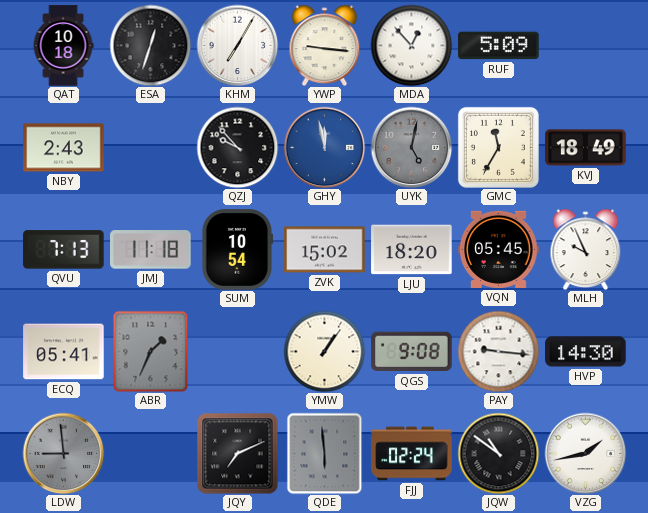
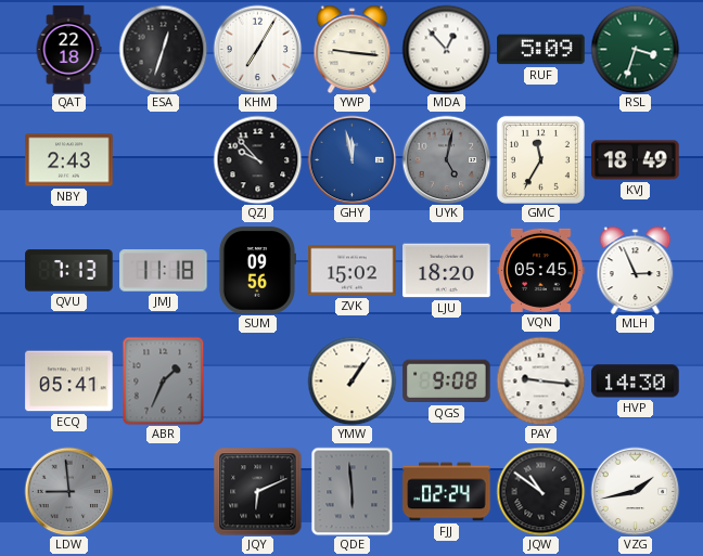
QAT: 10:18 -> 22:18 (68, 50)
RSL: none -> 3:33 (635, 49)
SUM: 10:54 -> 09:56 (256, 271)
MLH: 9:56 -> 2:56 (636, 270)
JQY: 7:11 -> 6:11 (257, 491)
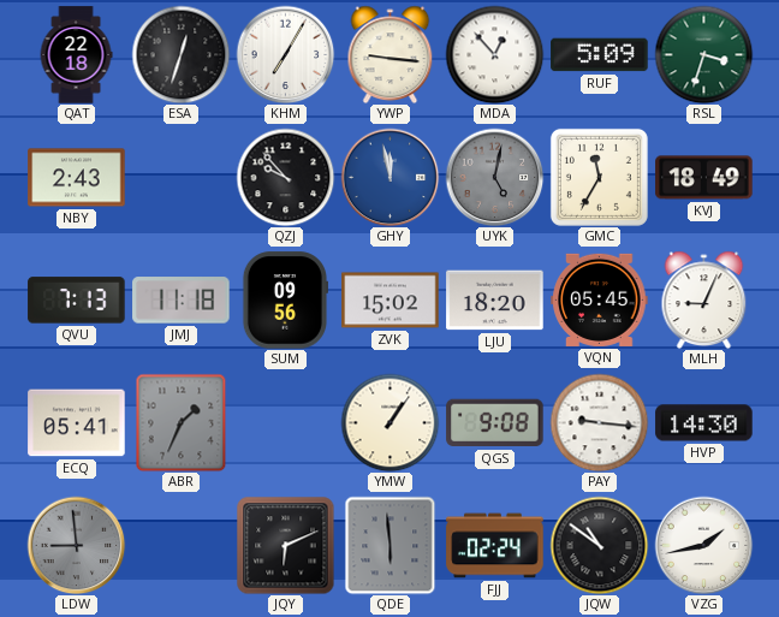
MLH: 2:56 -> 9:04 (704, 299)
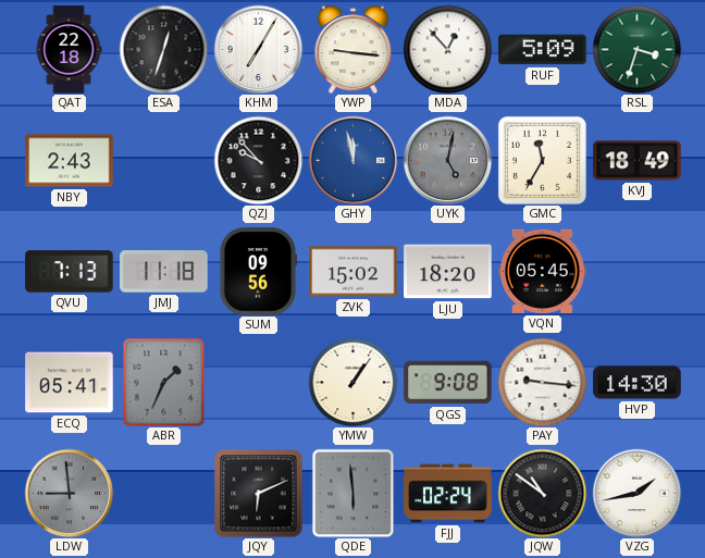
MLH: 9:04 -> none (704, 299)
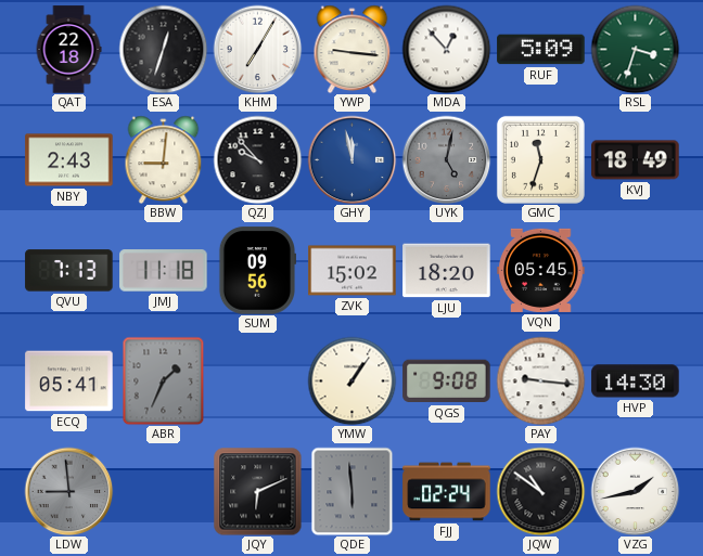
BBW: none -> 9:01 (164, 159)
GMC: 11:35 -> 11:33 (540, 159)
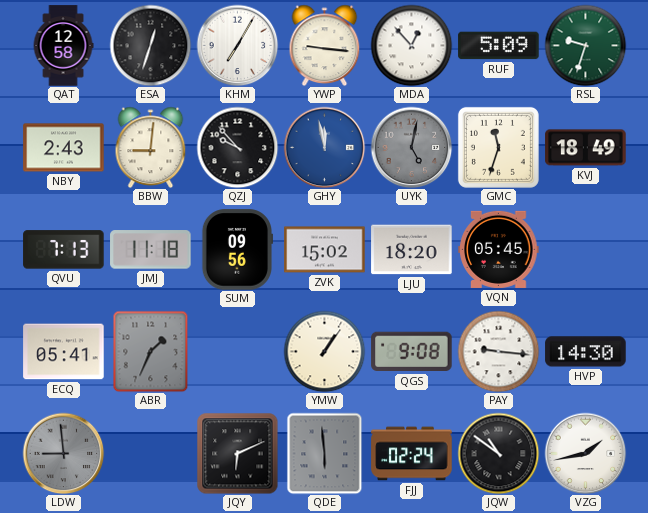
QAT: 22:18 -> 12:58 (63, 46)
RSL: 3:33 -> 9:33 (585, 45)
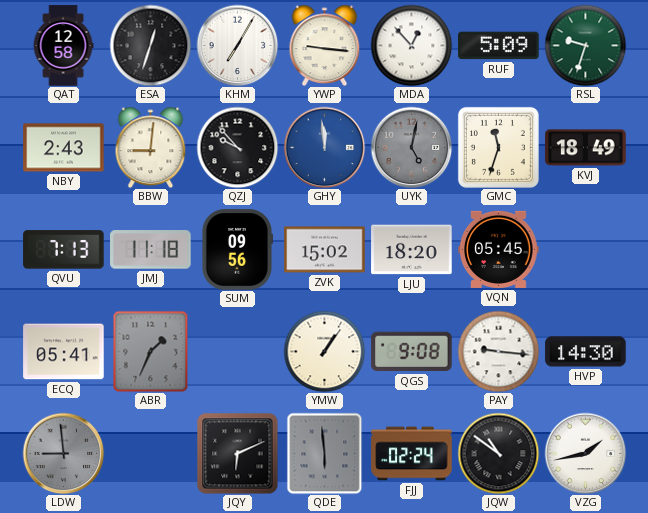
GHY: 11:58 -> 11:59 (324, 147)
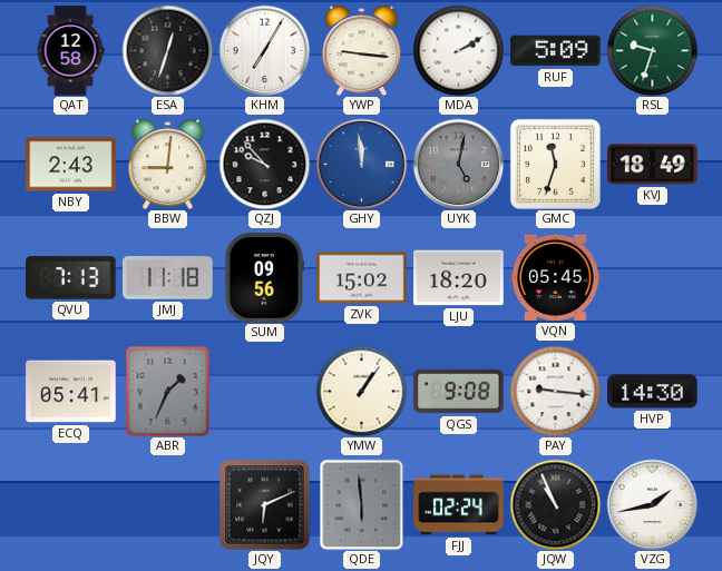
MDA: 12:53 -> 2:10 (458, 50)
LDW: 8:59 -> none (63, 453)
JQW: 10:51 -> 10:56 (555, 504)
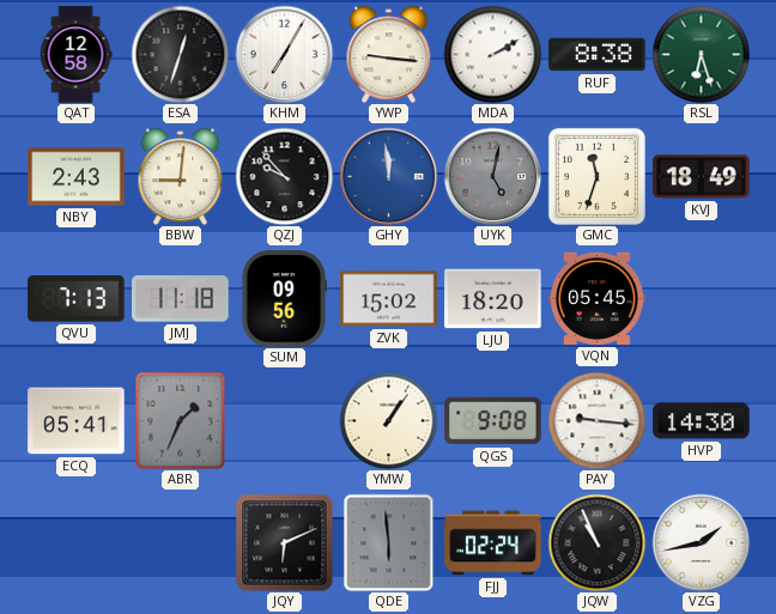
RUF: 5:09 -> 8:38 (598, 55)
RSL: 9:33 -> 6:27 (701, 54)
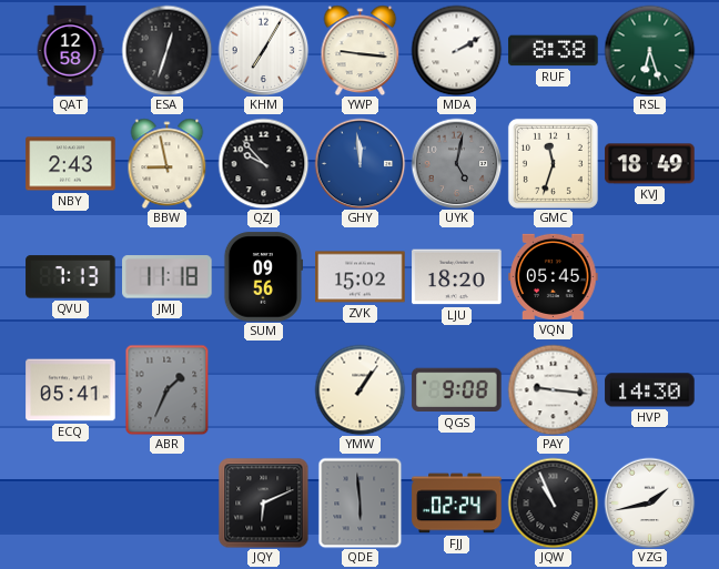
BBW: 9:01 -> 8:58 (168, 163)
